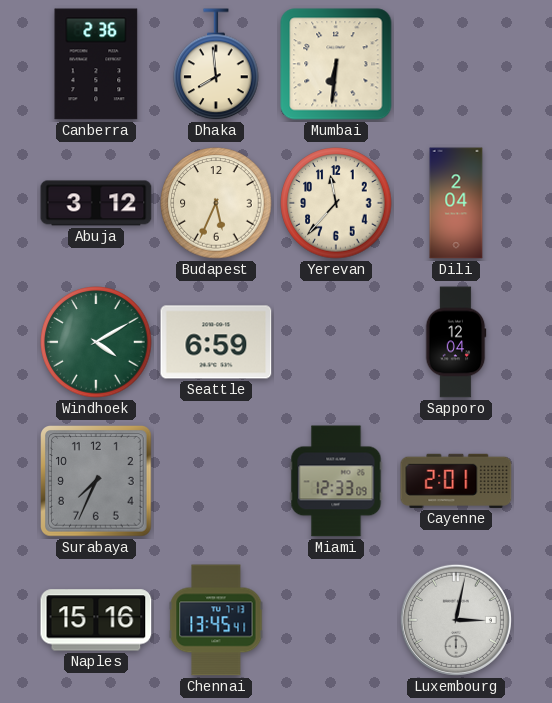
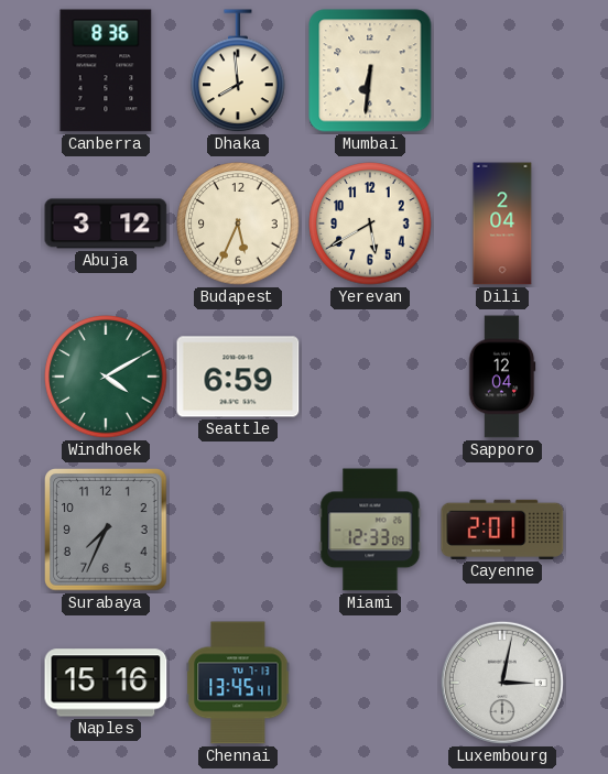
Canberra: 2:36 -> 8:36 (106, 70)
Yerevan: 11:37 -> 5:40 (370, 224)
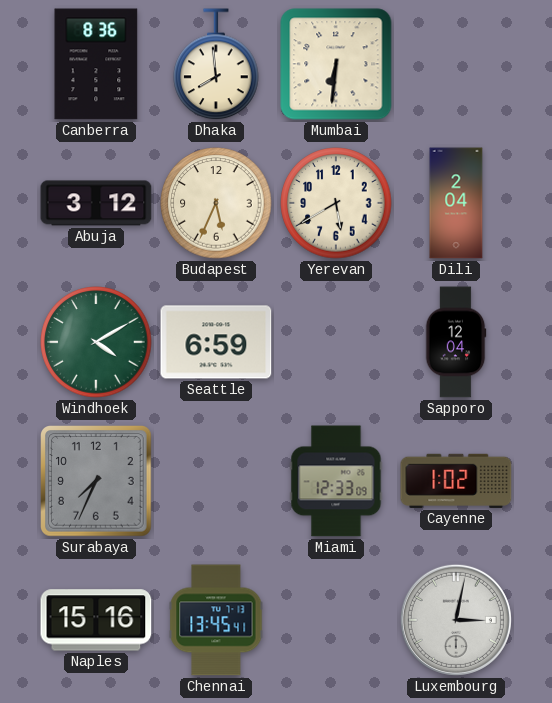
Cayenne: 2:01 -> 1:02 (456, 481)
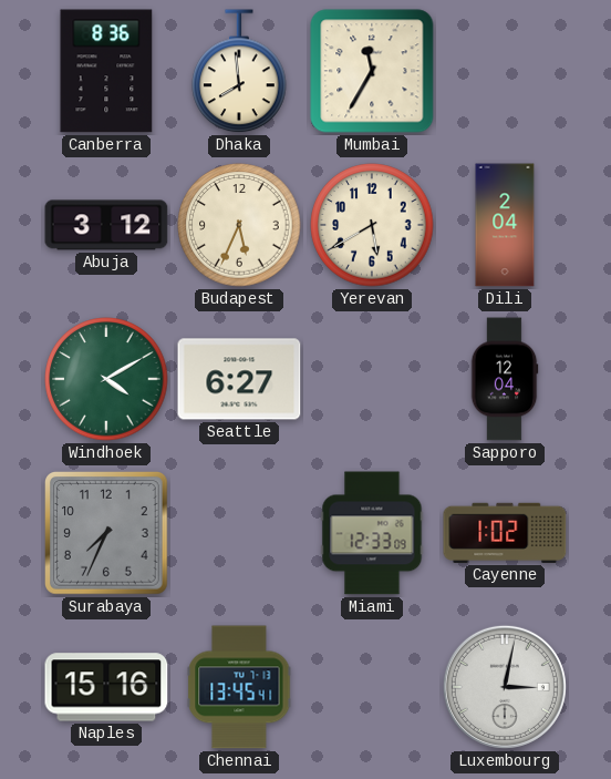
Mumbai: 6:31 -> 11:35 (372, 71)
Seattle: 6:59 -> 6:27 (239, 379)
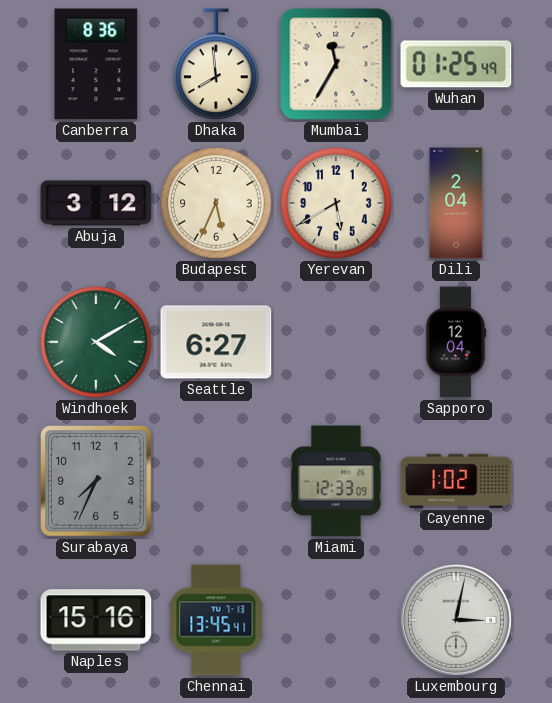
Wuhan: none -> 01:25 (456, 64)
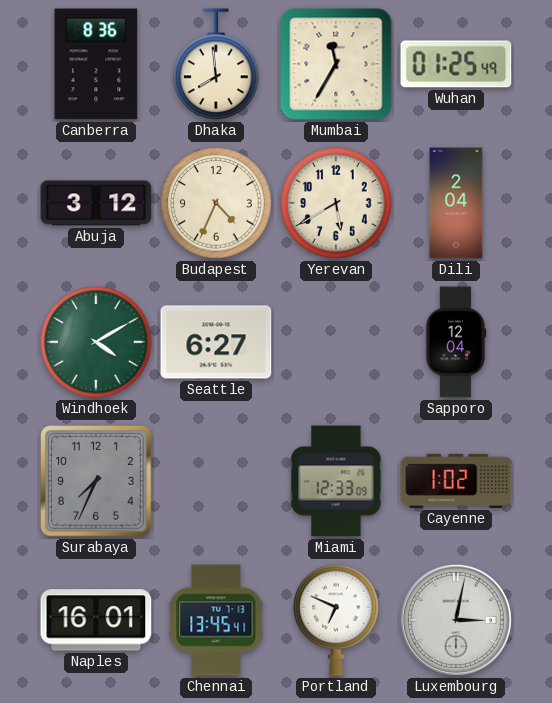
Budapest: 5:34 -> 4:34 (216, 203)
Naples: 15:16 -> 16:01 (96, 620)
Portland: none -> 6:49 (336, 620)
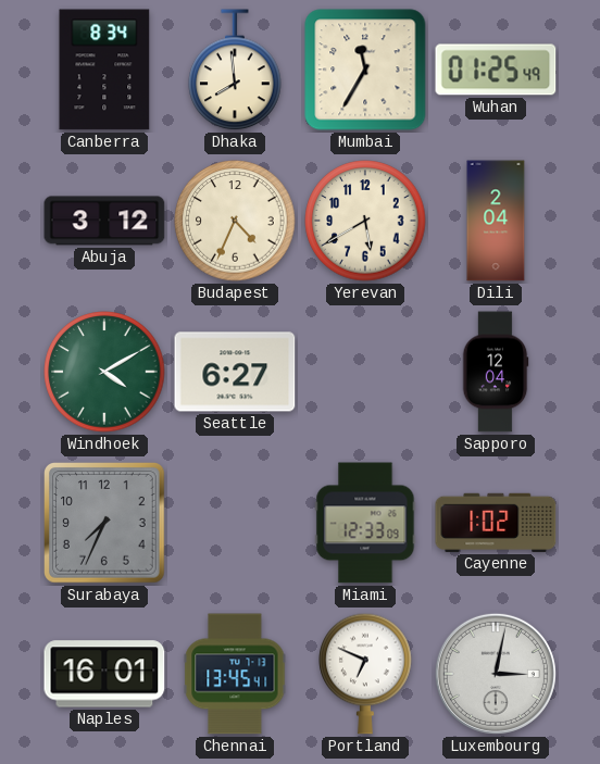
Canberra: 8:36 -> 8:34 (104, 70)
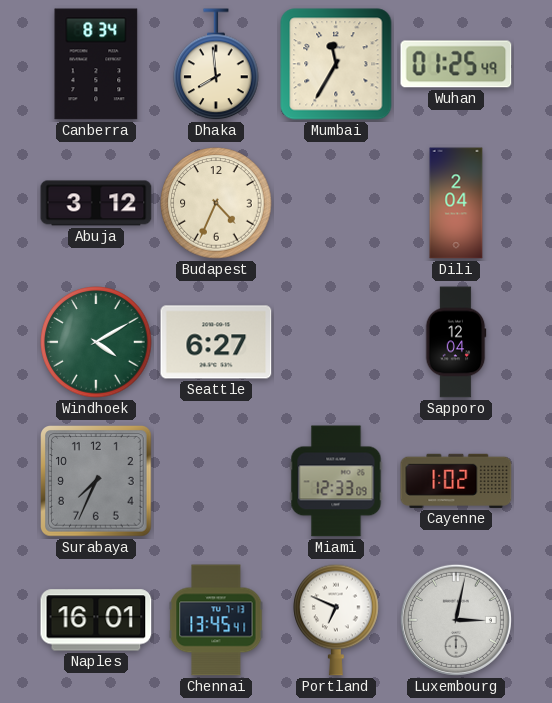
Yerevan: 5:40 -> none (365, 221)
